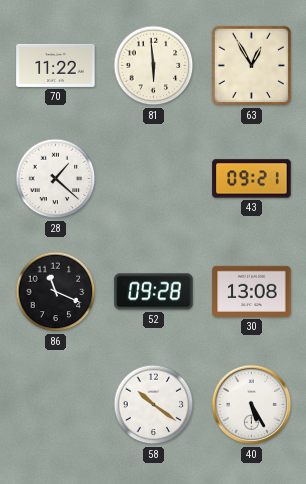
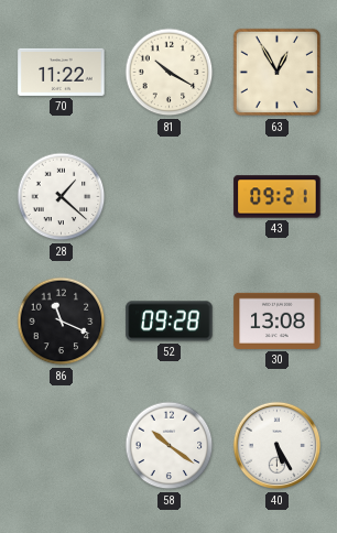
81: 5:59 -> 10:20 (170, 73)
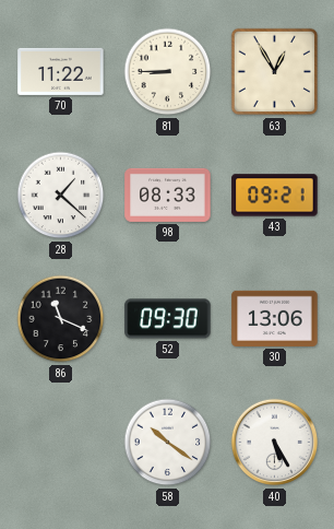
81: 10:20 -> 8:45 (168, 72)
98: none -> 08:33 (168, 195)
52: 09:28 -> 09:30 (168, 319)
30: 13:08 -> 13:06 (275, 318)
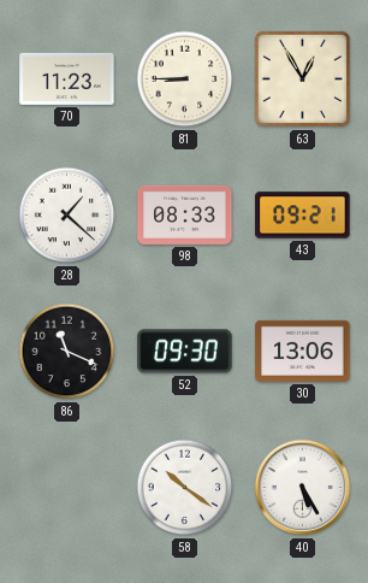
70: 11:22 -> 11:23 (67, 78)
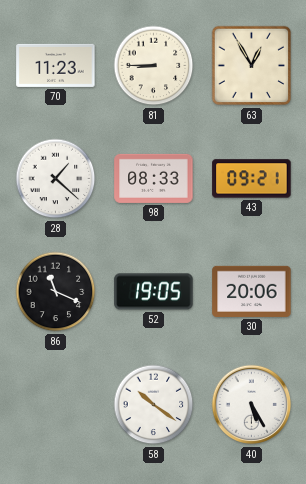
52: 09:30 -> 19:05 (154, 292)
30: 13:06 -> 20:06 (252, 291)
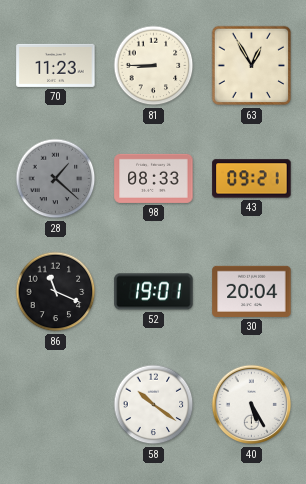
28 dial: white -> grey (56, 179)
52: 19:05 -> 19:01 (154, 292)
30: 20:06 -> 20:04 (252, 291)
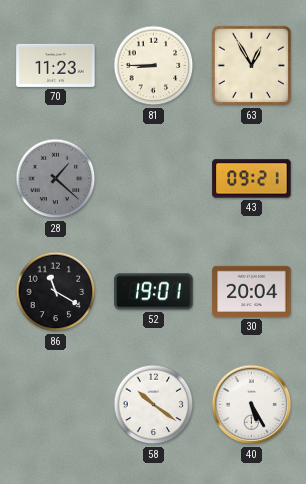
98: 08:33 -> none (154, 178)
86: 11:19 -> 11:20 (56, 292)
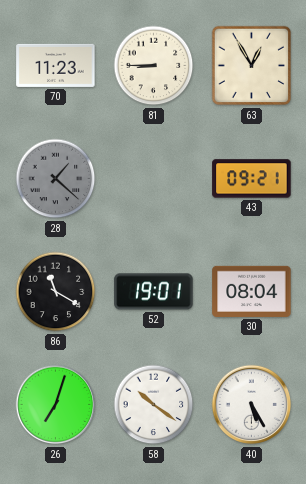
30: 20:04 -> 08:04 (252, 291)
26: none -> 7:03 (56, 405)
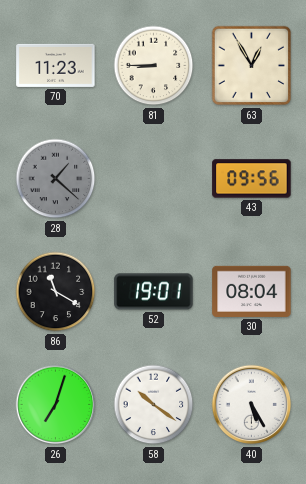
43: 09:21 -> 09:56 (252, 179)
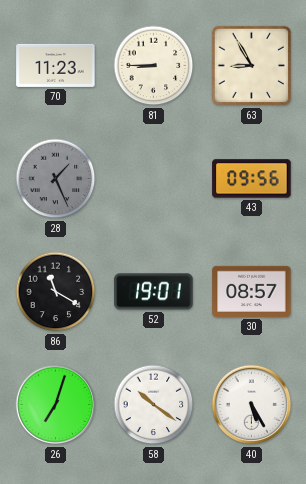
63: 12:55 -> 8:55 (252, 66)
28: 1:22 -> 1:26 (56, 179)
30: 08:04 -> 08:57 (252, 291)
